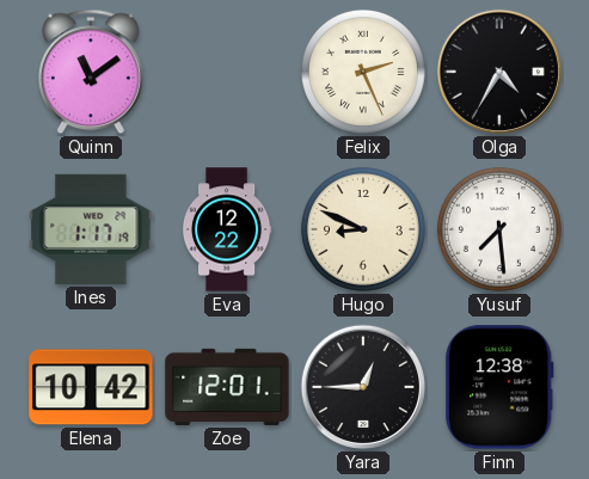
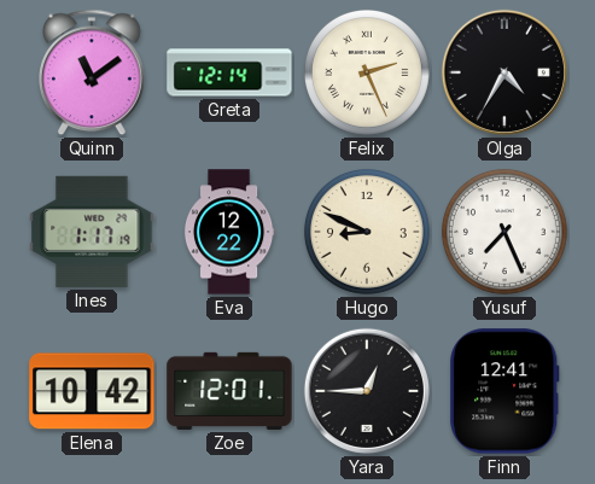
Greta: none -> 12:14 (229, 72)
Yusuf: 7:29 -> 7:26 (504, 232)
Finn: 12:38 -> 12:41 (504, 391)
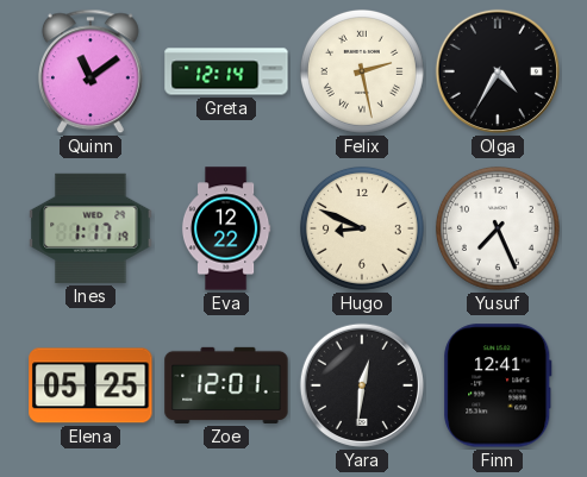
Felix: 2:26 -> 2:28 (362, 71)
Elena: 10:42 -> 05:25 (90, 385)
Yara: 12:45 -> 12:31 (362, 385)
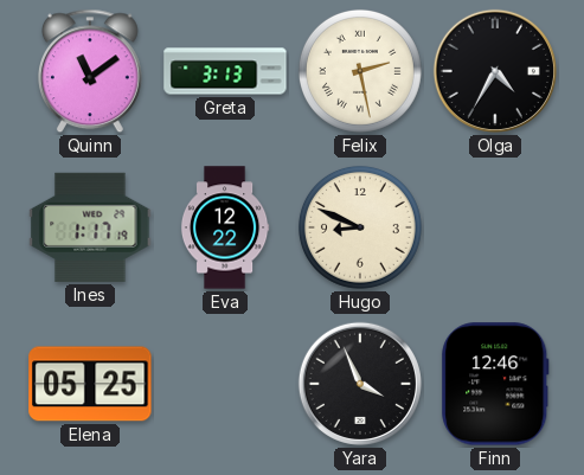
Greta: 12:14 -> 3:13 (225, 71)
Yusuf: 7:26 -> none (498, 228)
Zoe: 12:01 -> none (226, 385)
Yara: 12:31 -> 3:56 (360, 384)
Finn: 12:41 -> 12:46 (495, 384)
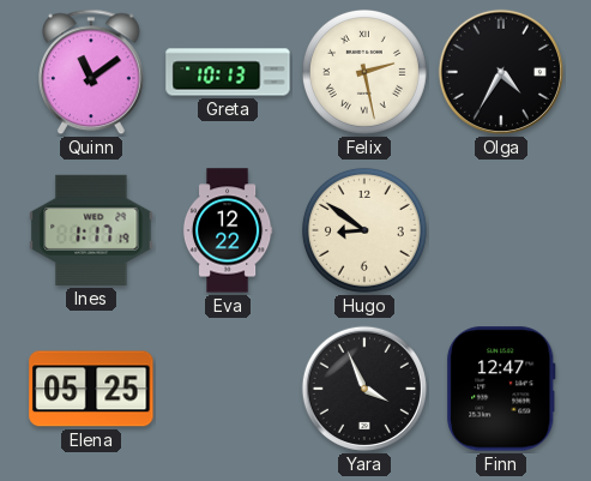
Greta: 3:13 -> 10:13 (228, 72)
Hugo: 8:49 -> 8:51 (364, 230)
Finn: 12:46 -> 12:47 (501, 389)
